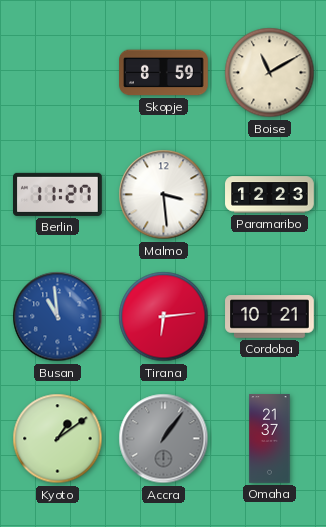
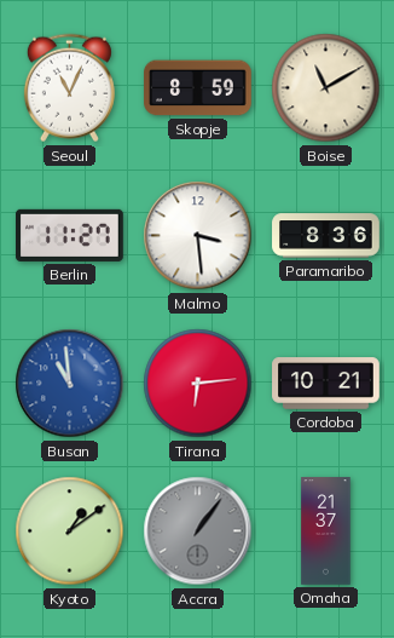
Seoul: none -> 11:04 (69, 88)
Paramaribo: 12:23 -> 8:36 (326, 236)
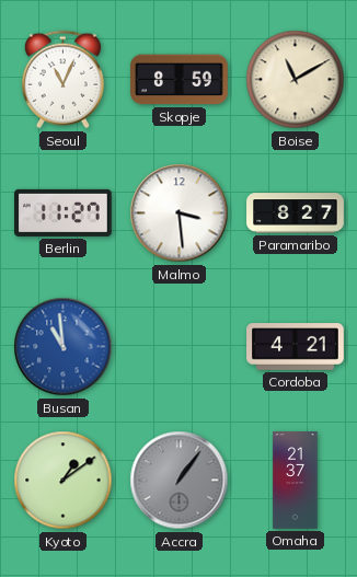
Paramaribo: 8:36 -> 8:27 (296, 214)
Tirana: 6:14 -> none (198, 384)
Cordoba: 10:21 -> 4:21 (296, 347)
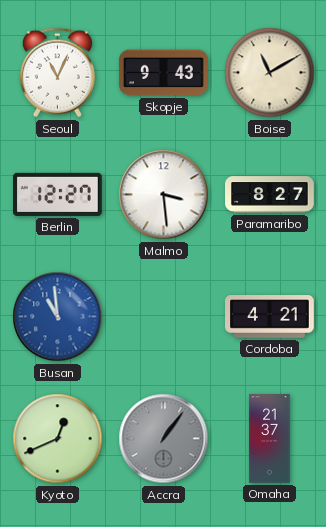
Skopje: 8:59 -> 9:43 (164, 73)
Berlin: 11:27 -> 12:27 (58, 194)
Kyoto: 1:09 -> 12:41 (58, 439)
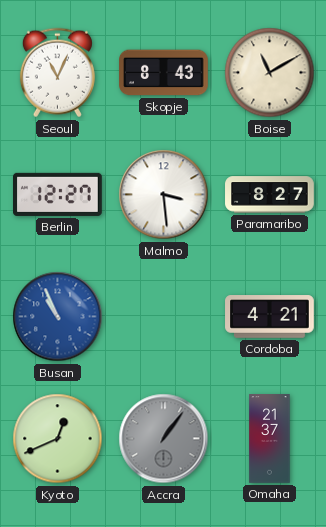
Skopje: 9:43 -> 8:43 (164, 73)
Busan: 10:59 -> 10:56 (58, 317)
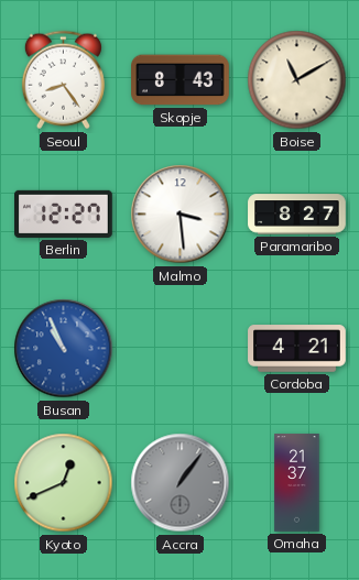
Seoul: 11:04 -> 8:24 (63, 80)
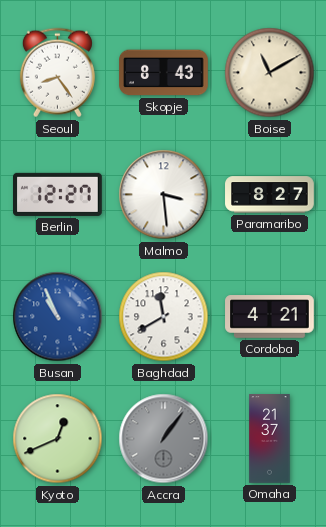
Baghdad: none -> 11:40 (164, 317)
